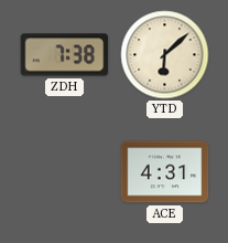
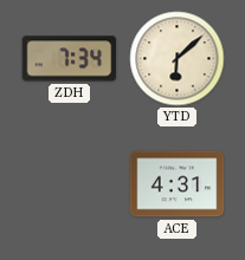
ZDH: 7:38 -> 7:34 (70, 59)
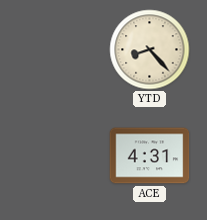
ZDH: 7:34 -> none (70, 59)
YTD: 6:08 -> 8:23 (150, 50)
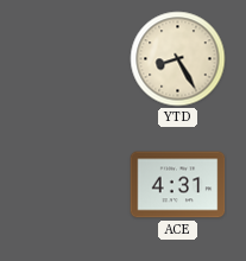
YTD: 8:23 -> 8:25 (178, 59)
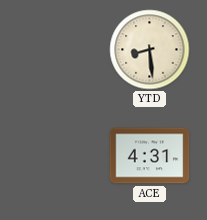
YTD: 8:25 -> 8:29 (150, 50)
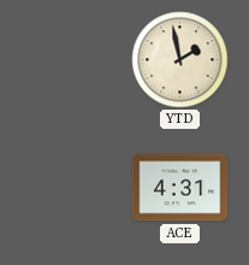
YTD: 8:29 -> 1:58 (180, 60)
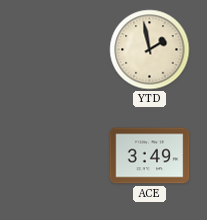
ACE: 4:31 -> 3:49 (150, 156)
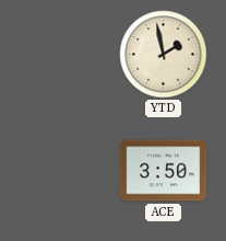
ACE: 3:49 -> 3:50 (164, 171)
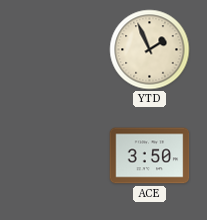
YTD: 1:58 -> 1:56 (150, 50)
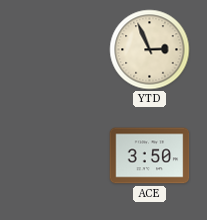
YTD: 1:56 -> 2:56 (150, 50)
